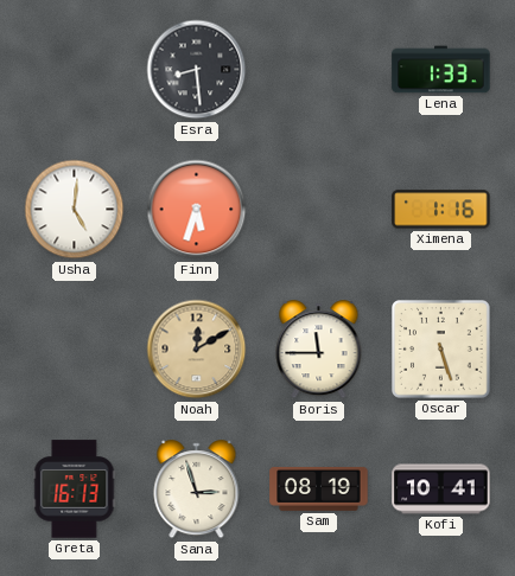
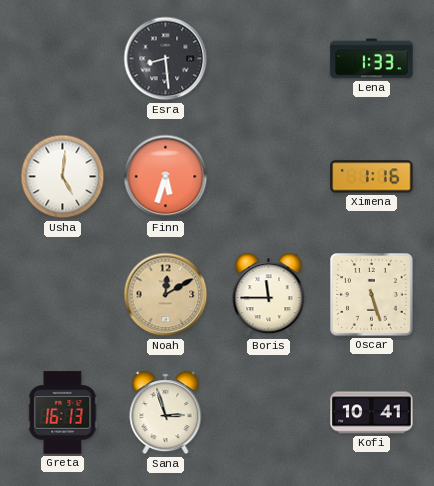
Sam: 08:19 -> none (319, 488)
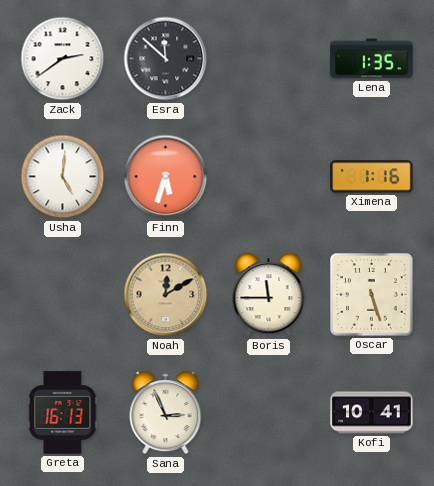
Zack: none -> 2:39 (63, 59)
Esra: 8:29 -> 11:52 (166, 59)
Lena: 1:33 -> 1:35 (372, 59)
Sana: 2:57 -> 2:56 (166, 413)
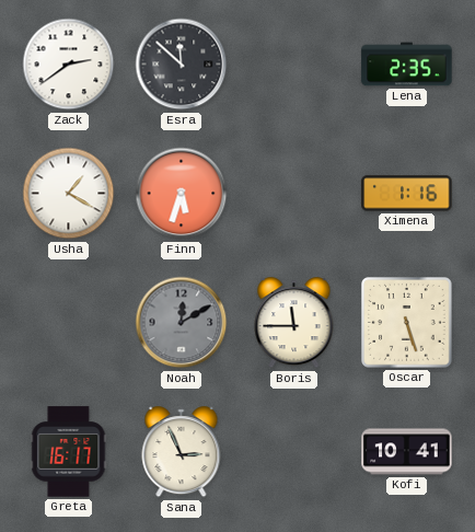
Lena: 1:35 -> 2:35 (407, 65)
Usha: 5:01 -> 1:20 (69, 194)
Noah dial: champagne -> grey (182, 323)
Greta: 16:13 -> 16:17 (69, 452)
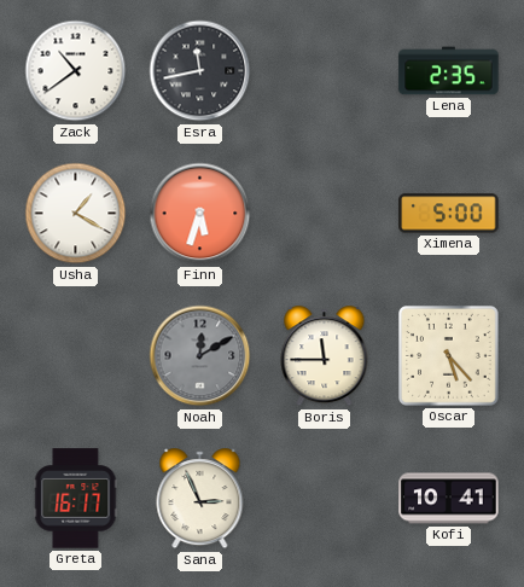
Zack: 2:39 -> 10:39 (76, 71)
Esra: 11:52 -> 11:43 (200, 71)
Ximena: 1:16 -> 5:00 (449, 214)
Oscar: 5:27 -> 5:23 (449, 356)
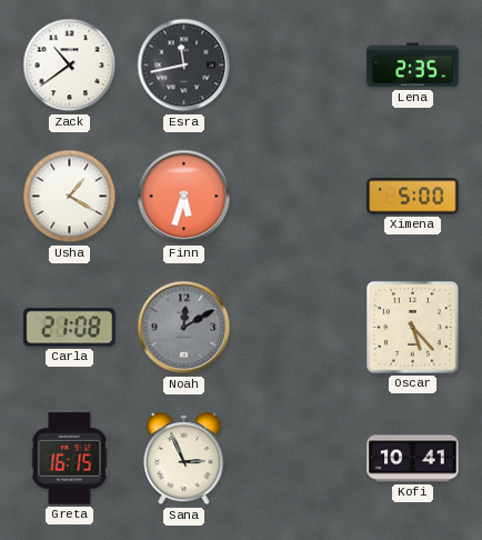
Carla: none -> 21:08 (70, 328)
Boris: 11:45 -> none (325, 356)
Greta: 16:17 -> 16:15 (70, 459)
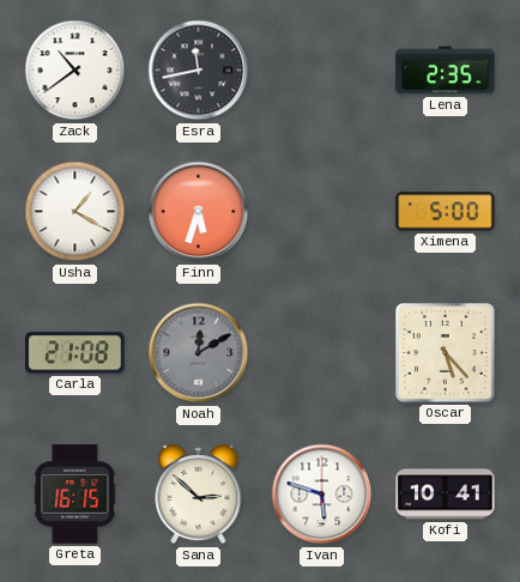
Sana: 2:56 -> 2:52 (199, 495)
Ivan: none -> 5:48 (322, 495)
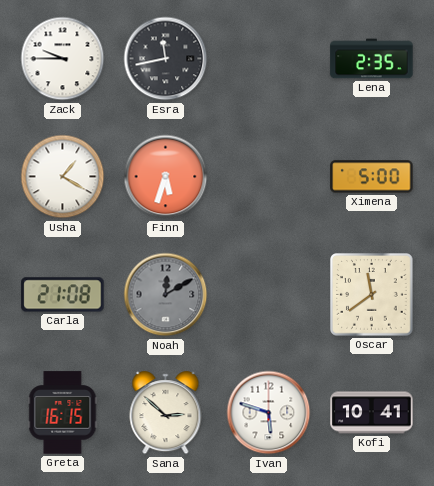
Zack: 10:39 -> 9:45 (63, 59)
Oscar: 5:23 -> 11:39 (372, 295)
